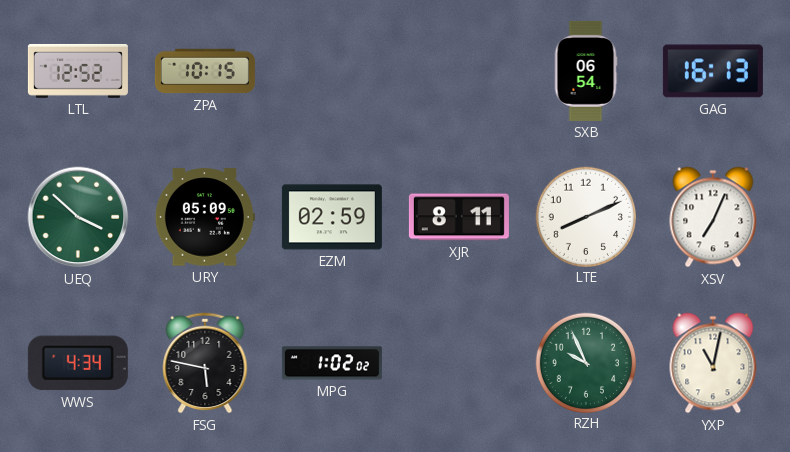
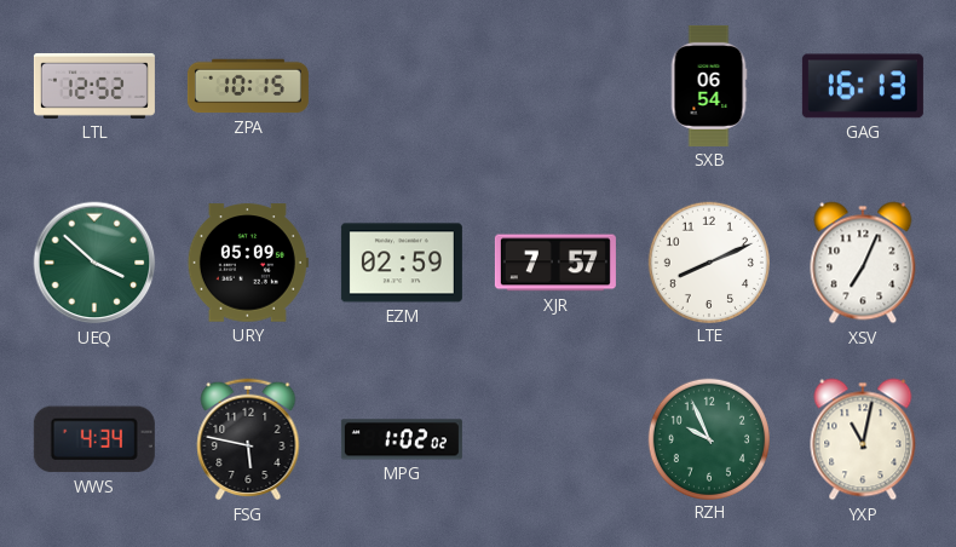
XJR: 8:11 -> 7:57 (555, 263)
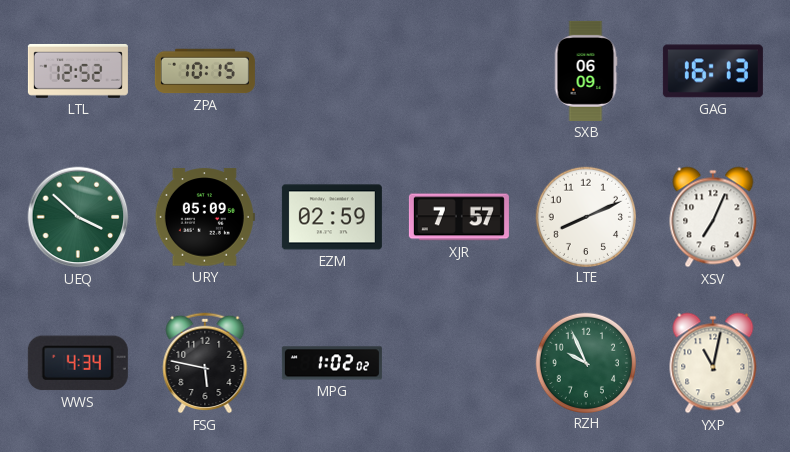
SXB: 06:54 -> 06:09 (586, 71)
